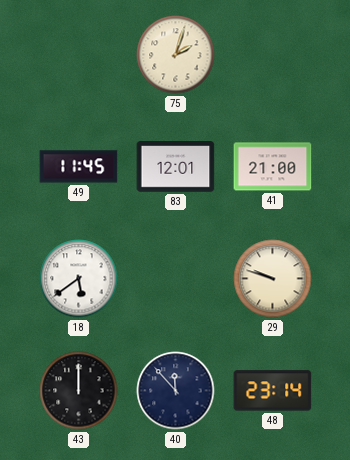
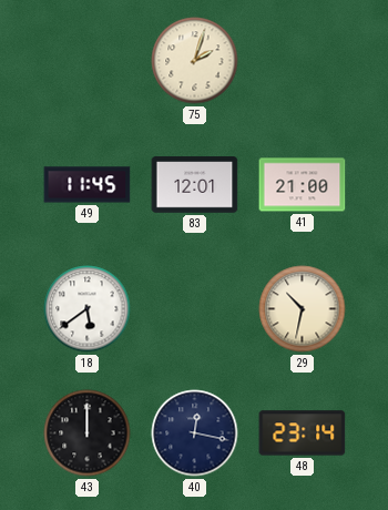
29: 9:48 -> 10:32 (303, 309)
40: 11:53 -> 12:17 (195, 433)
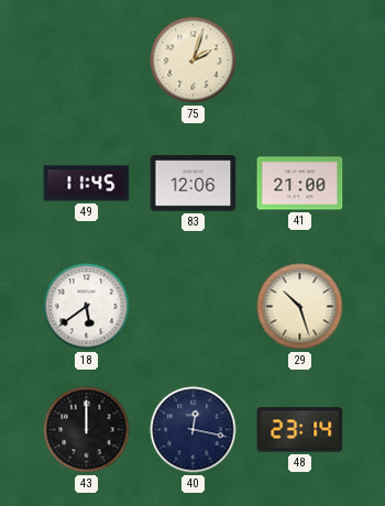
83: 12:01 -> 12:06 (194, 184)
29: 10:32 -> 10:27 (300, 307)
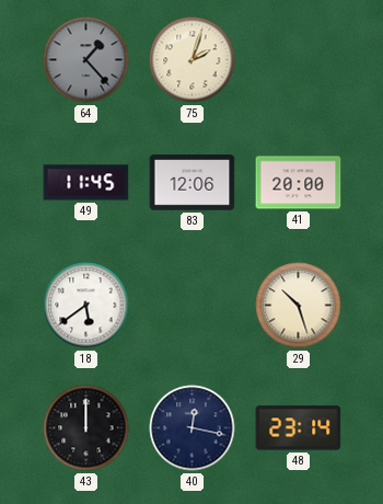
64: none -> 1:23 (86, 60)
41: 21:00 -> 20:00 (299, 183)
